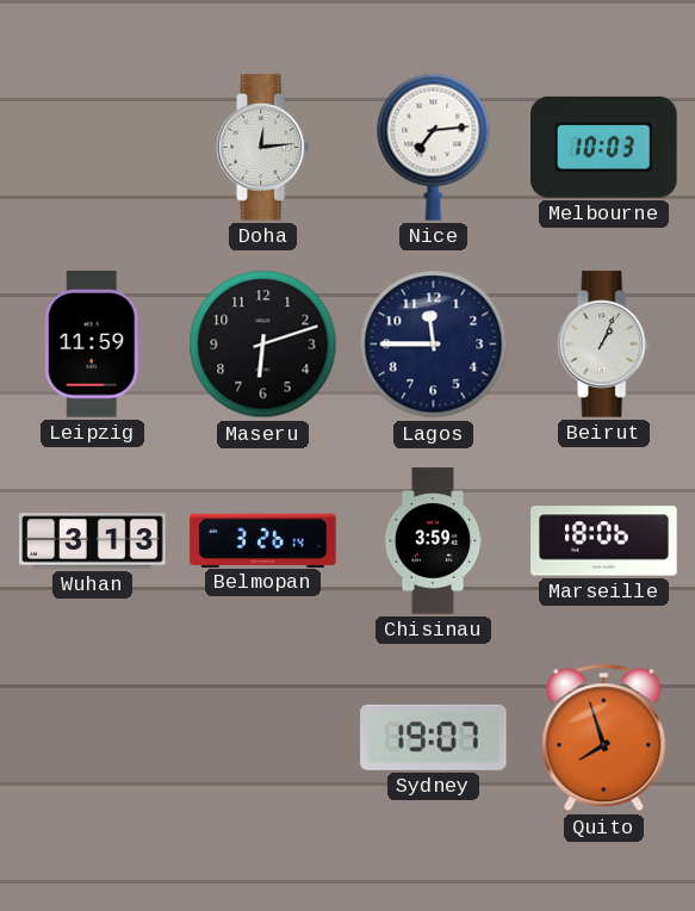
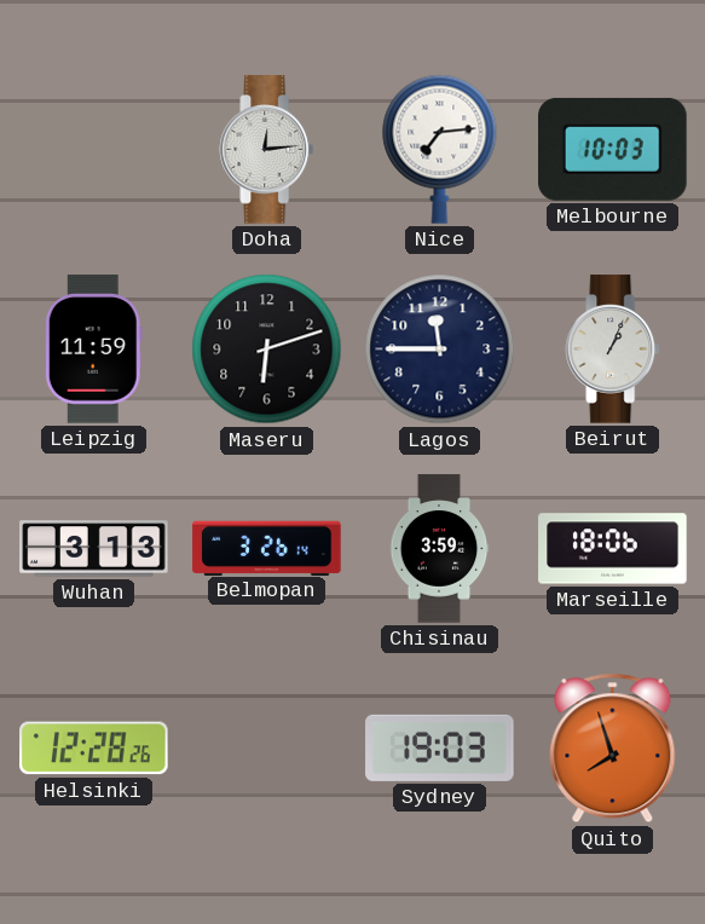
Helsinki: none -> 12:28 (94, 749)
Sydney: 19:07 -> 19:03 (440, 747)
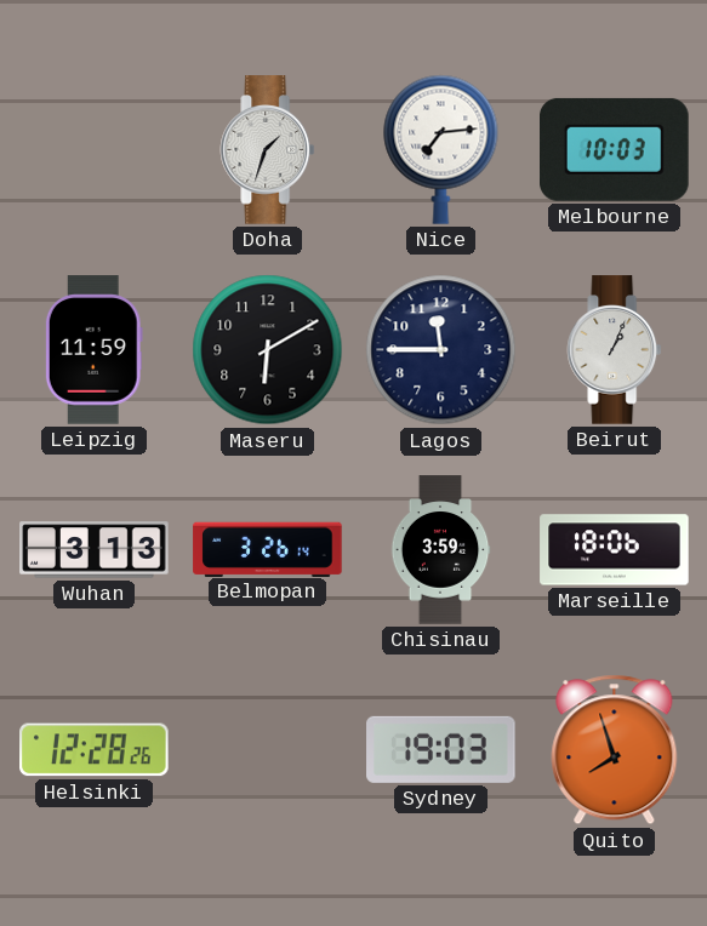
Doha: 12:14 -> 1:33 (268, 150)
Maseru: 6:12 -> 6:10 (268, 350)
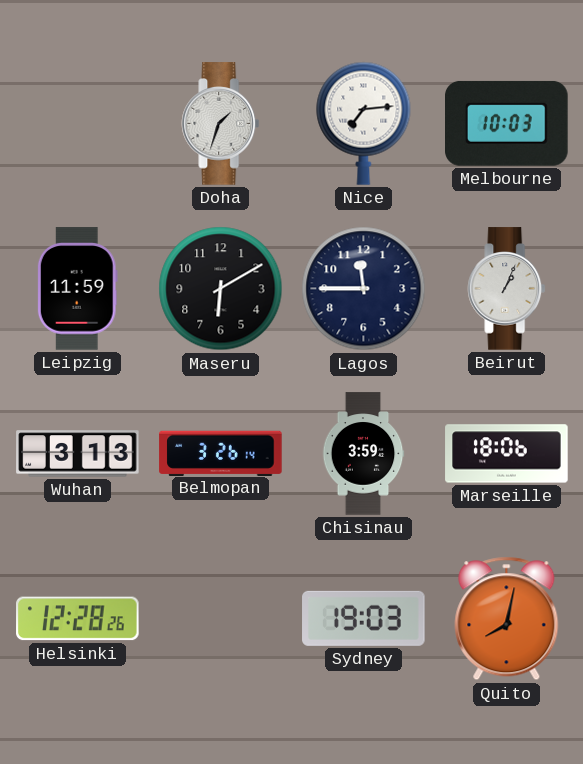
Quito: 7:57 -> 8:02 (507, 619)
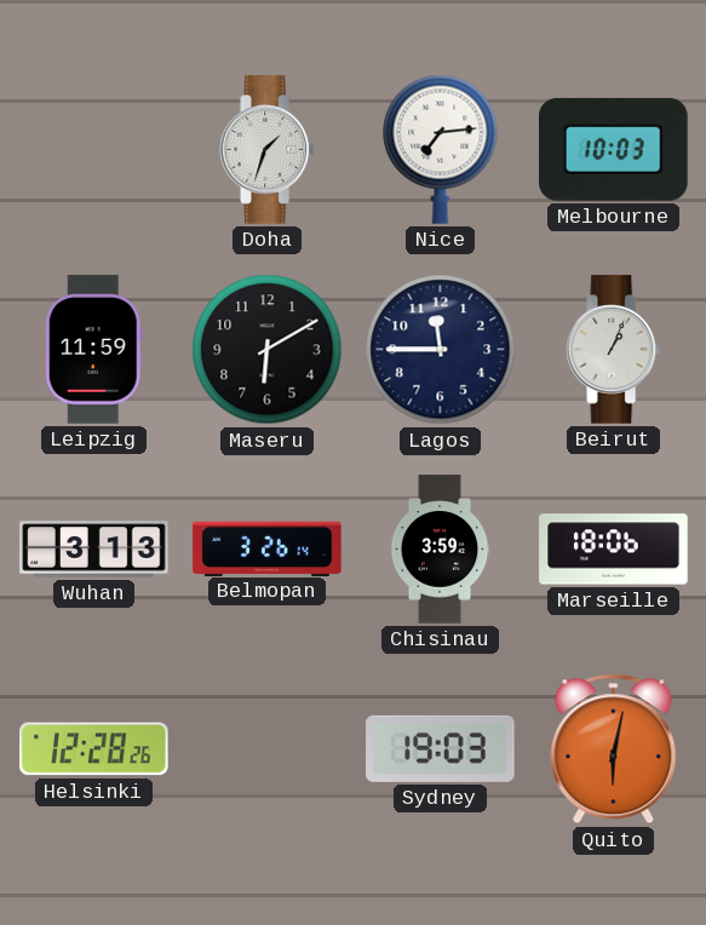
Quito: 8:02 -> 6:02 (614, 749)
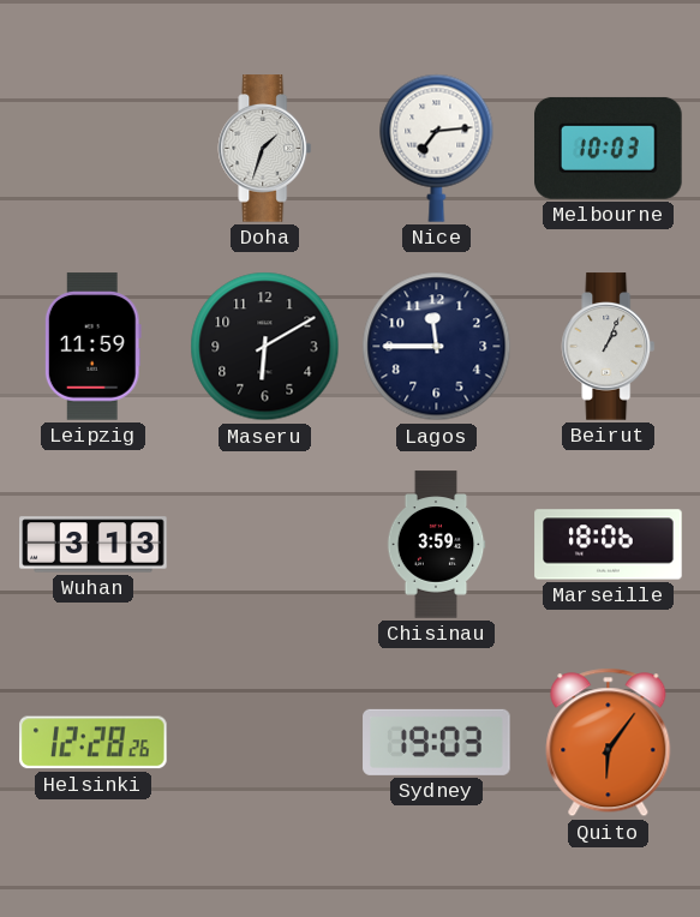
Belmopan: 3:26 -> none (268, 548)
Quito: 6:02 -> 6:06 (609, 743)
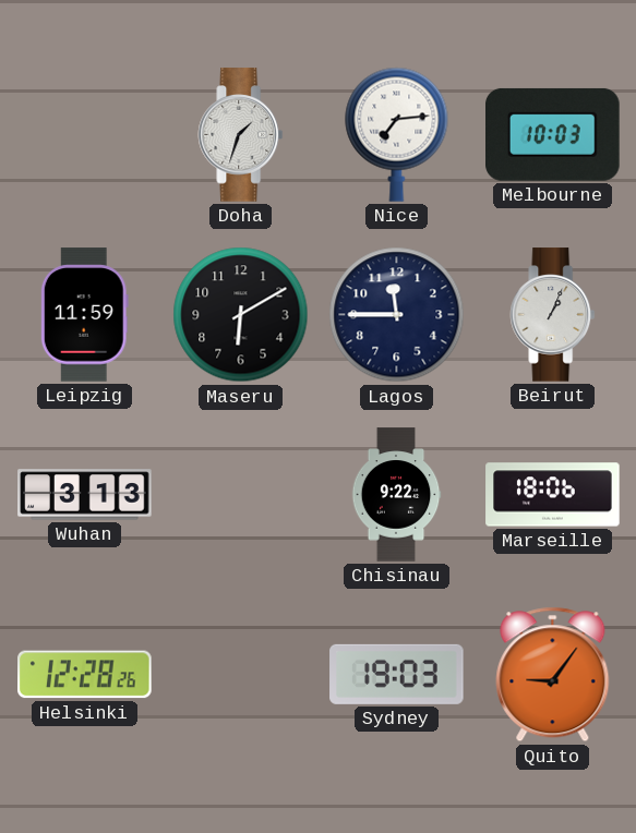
Chisinau: 3:59 -> 9:22 (396, 495)
Quito: 6:06 -> 9:06 (553, 675)
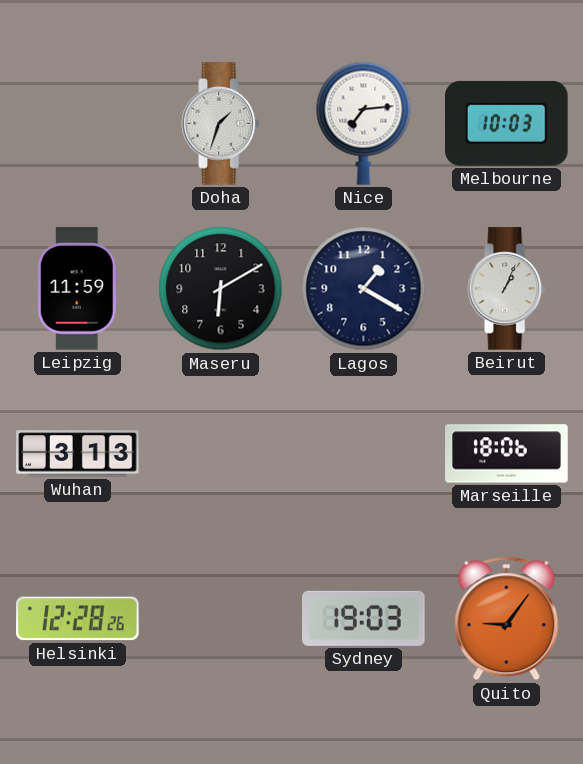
Lagos: 11:45 -> 1:20 (364, 289)
Chisinau: 9:22 -> none (396, 495)
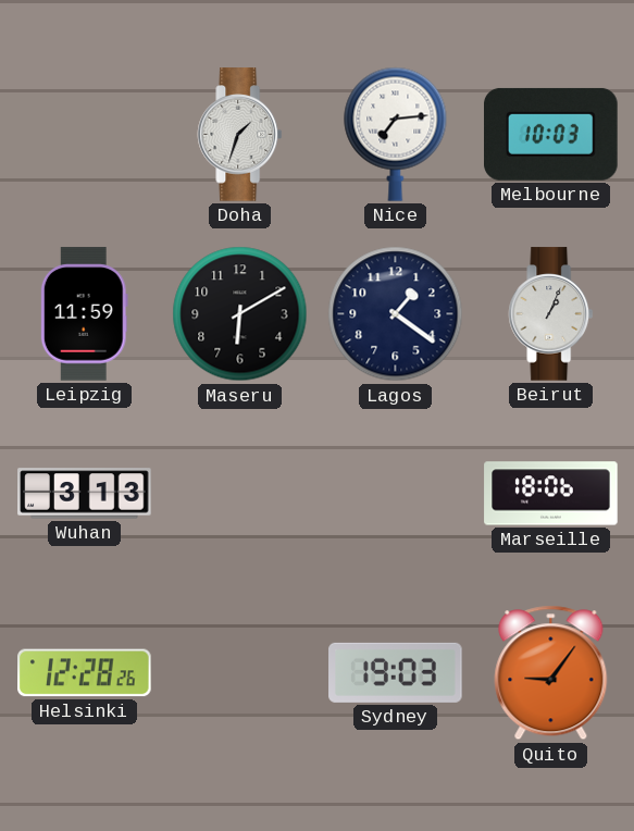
Lagos: 1:20 -> 1:21 (396, 314)
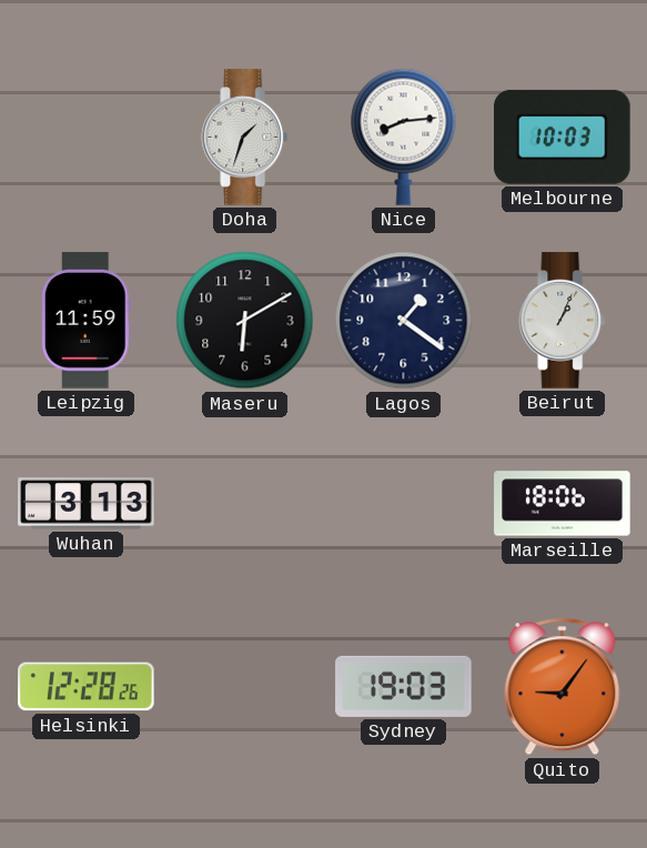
Nice: 7:14 -> 8:14 (404, 137)
